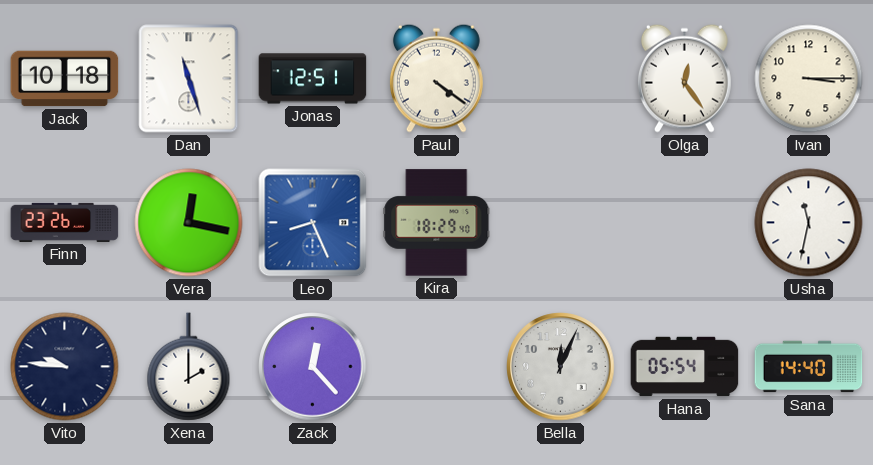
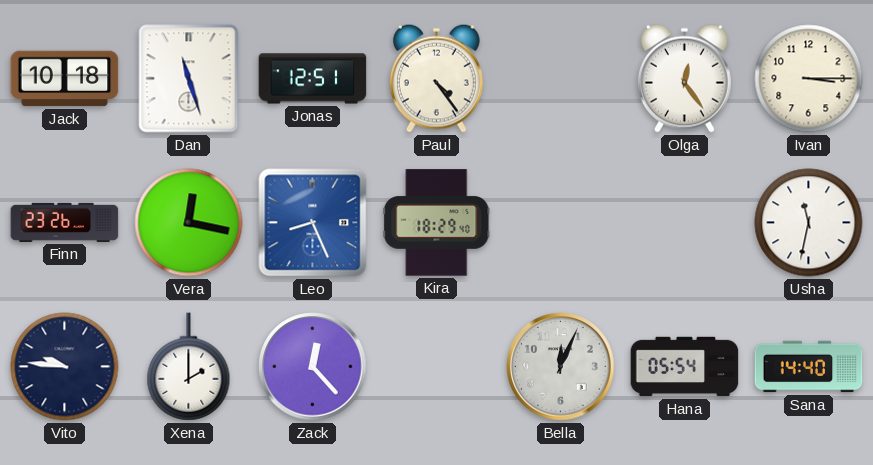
Paul: 4:21 -> 4:24 (436, 78)
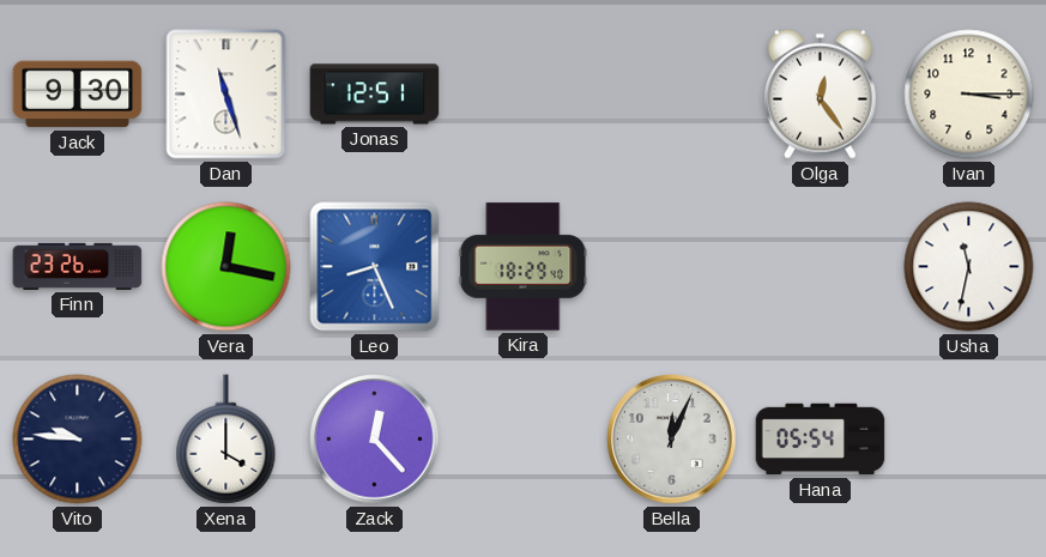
Jack: 10:18 -> 9:30 (78, 95)
Paul: 4:24 -> none (436, 78)
Xena: 2:00 -> 4:00 (226, 440)
Sana: 14:40 -> none (809, 367)
